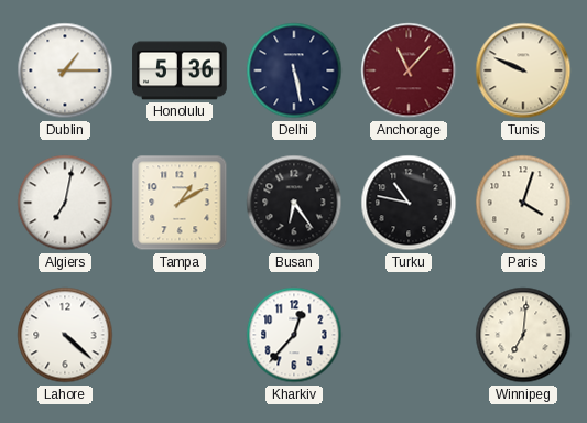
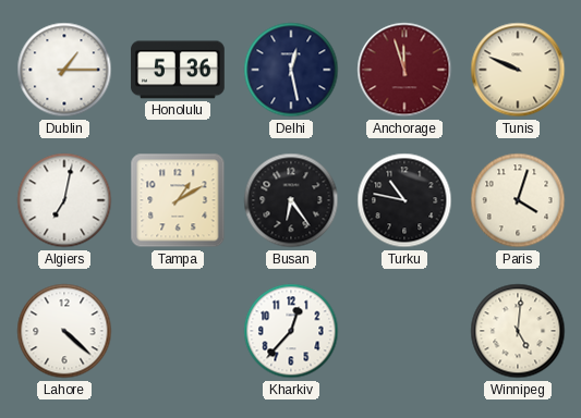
Delhi: 5:28 -> 12:28 (291, 70)
Anchorage: 11:07 -> 11:57 (404, 70)
Winnipeg: 7:01 -> 5:01 (518, 331)
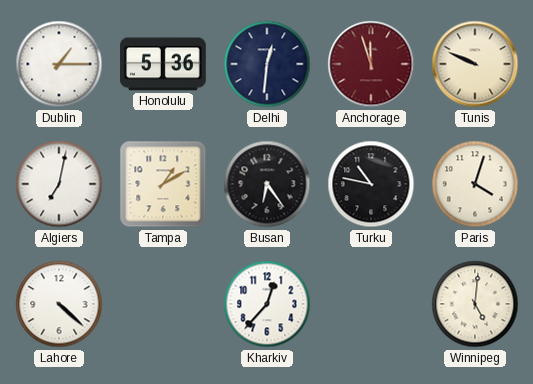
Delhi: 12:28 -> 12:31 (267, 64)
